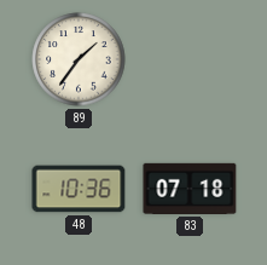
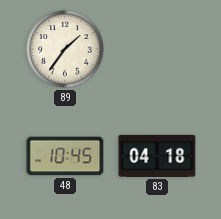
48: 10:36 -> 10:45 (65, 156)
83: 07:18 -> 04:18 (157, 156)
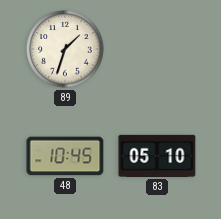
89: 1:36 -> 1:33 (65, 49)
83: 04:18 -> 05:10 (157, 156)
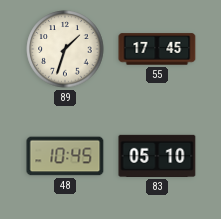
55: none -> 17:45 (157, 49)
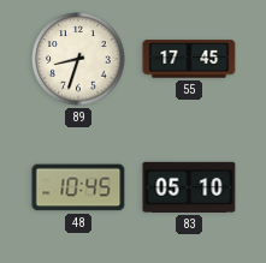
89: 1:33 -> 8:33 (78, 59)
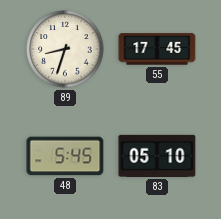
48: 10:45 -> 5:45 (65, 156)
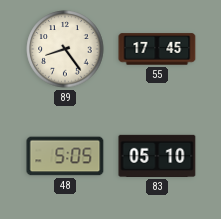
89: 8:33 -> 8:24 (65, 49)
48: 5:45 -> 5:05 (65, 156)
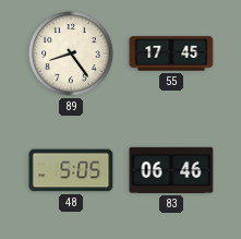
83: 05:10 -> 06:46 (171, 170)
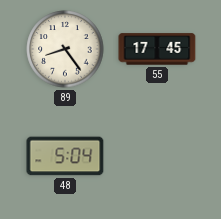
48: 5:05 -> 5:04 (65, 156)
83: 06:46 -> none (171, 170)
